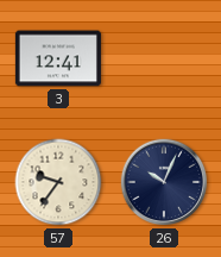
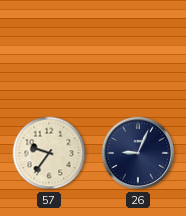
3: 12:41 -> none (58, 58)
26: 10:04 -> 9:04 (138, 153)
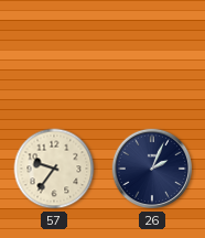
26: 9:04 -> 2:04 (152, 169)
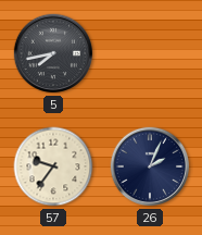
5: none -> 7:43 (53, 53)
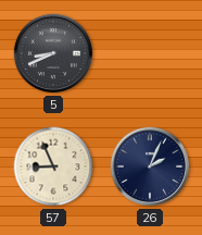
5: 7:43 -> 8:41 (53, 53)
57: 9:36 -> 8:56 (53, 166)
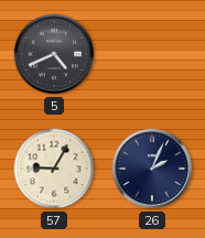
5: 8:41 -> 4:41 (54, 54)
57: 8:56 -> 9:05 (54, 169)
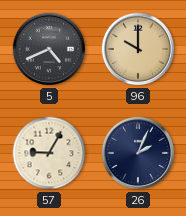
96: none -> 10:00 (138, 49)
